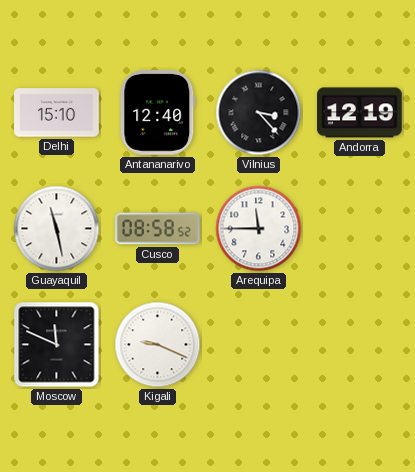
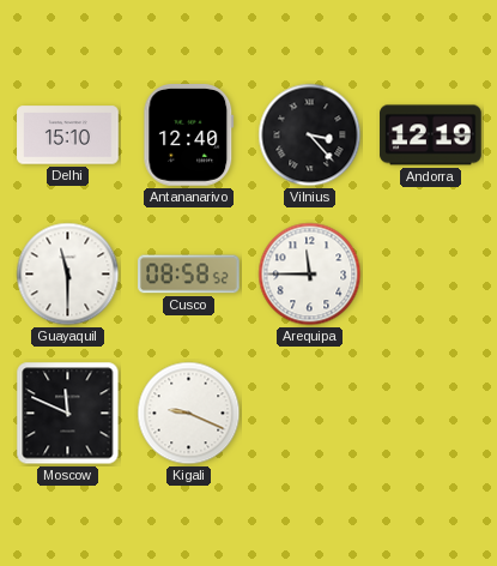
Guayaquil: 11:28 -> 11:30 (68, 275)
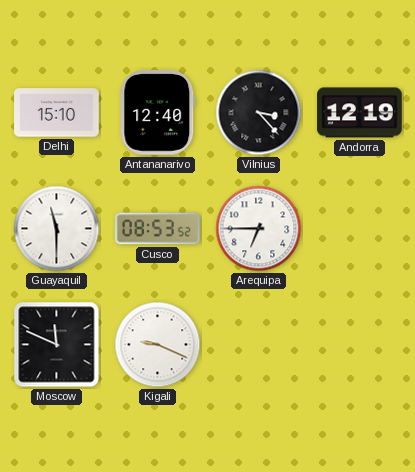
Cusco: 08:58 -> 08:53 (158, 229)
Arequipa: 11:45 -> 6:45 (259, 229)
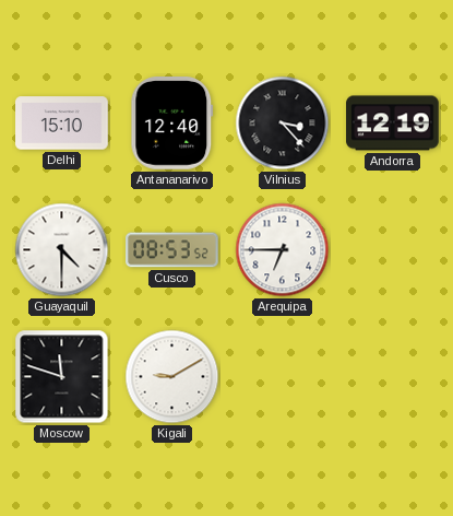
Guayaquil: 11:30 -> 4:30 (62, 250)
Moscow: 11:49 -> 11:48 (62, 377)
Kigali: 9:19 -> 9:10 (172, 377)
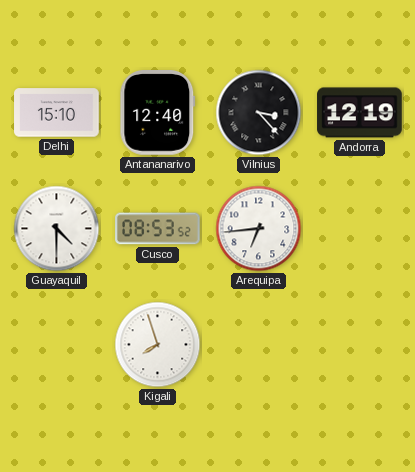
Arequipa: 6:45 -> 6:44 (259, 229)
Moscow: 11:48 -> none (62, 377)
Kigali: 9:10 -> 7:57 (158, 345)
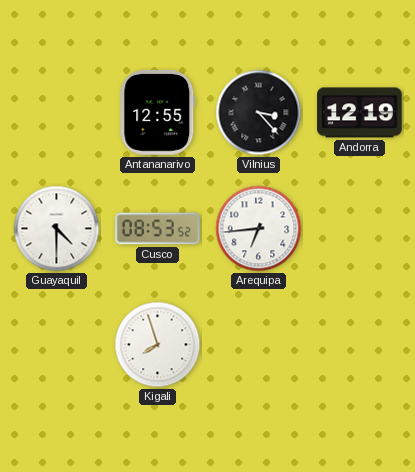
Delhi: 15:10 -> none (57, 113)
Antananarivo: 12:40 -> 12:55 (158, 113)
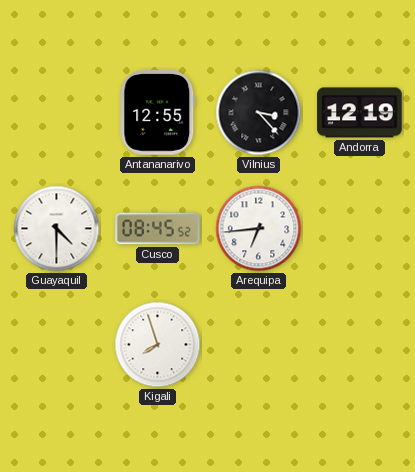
Cusco: 08:53 -> 08:45 (158, 229)
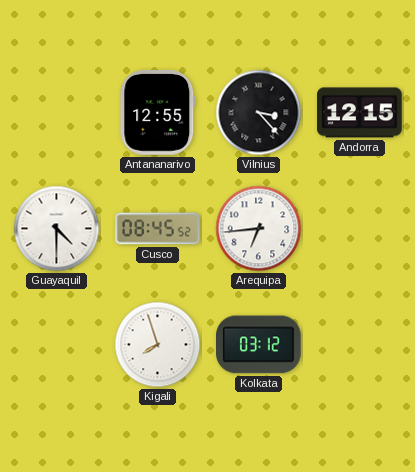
Andorra: 12:19 -> 12:15 (360, 113)
Kolkata: none -> 03:12 (259, 345)
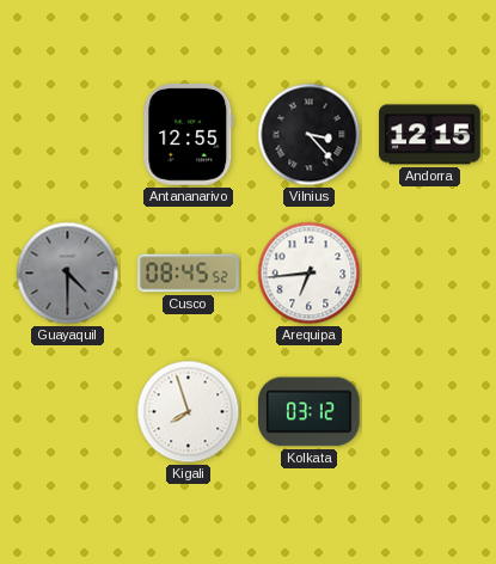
Guayaquil dial: white -> grey (68, 274)
